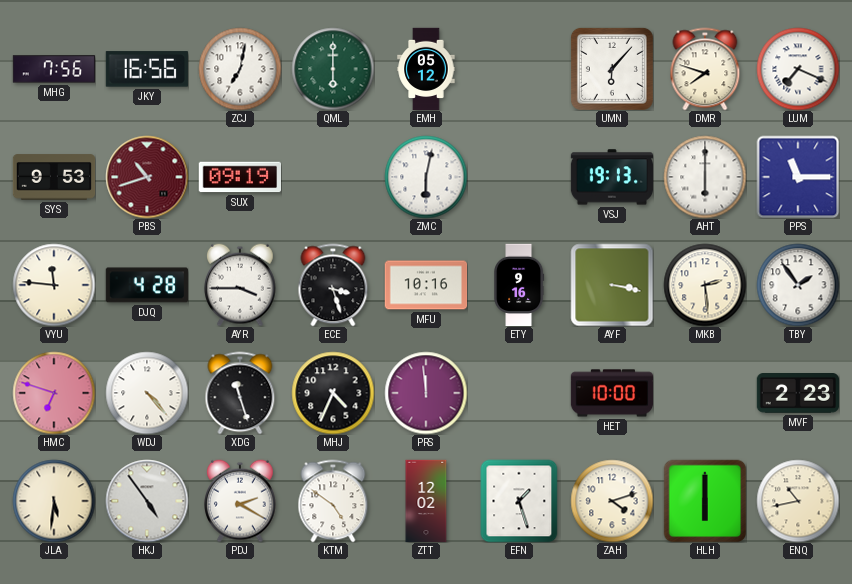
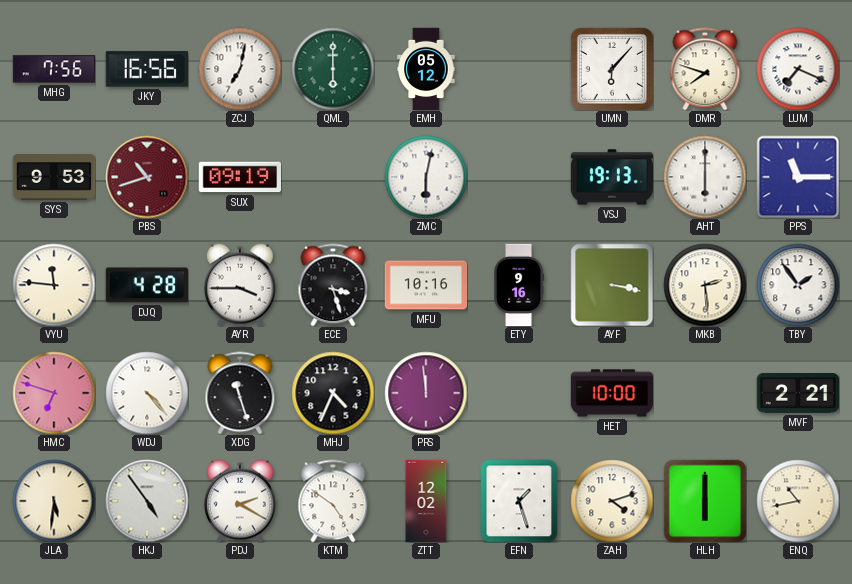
MVF: 2:23 -> 2:21 (798, 394)
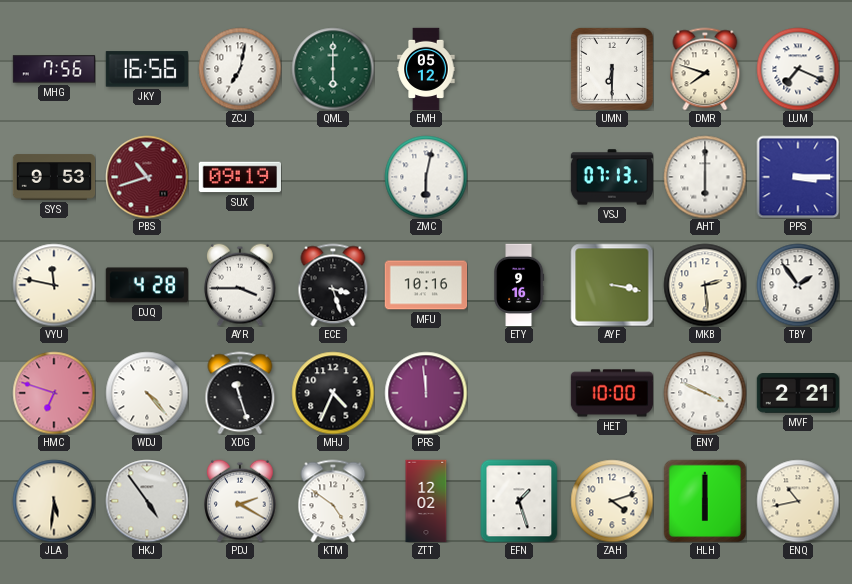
UMN: 6:07 -> 6:30 (612, 69)
VSJ: 19:13 -> 07:13 (612, 177)
PPS: 11:15 -> 3:15 (798, 177)
VYU: 11:46 -> 11:47 (54, 285)
ENY: none -> 3:49 (705, 393)
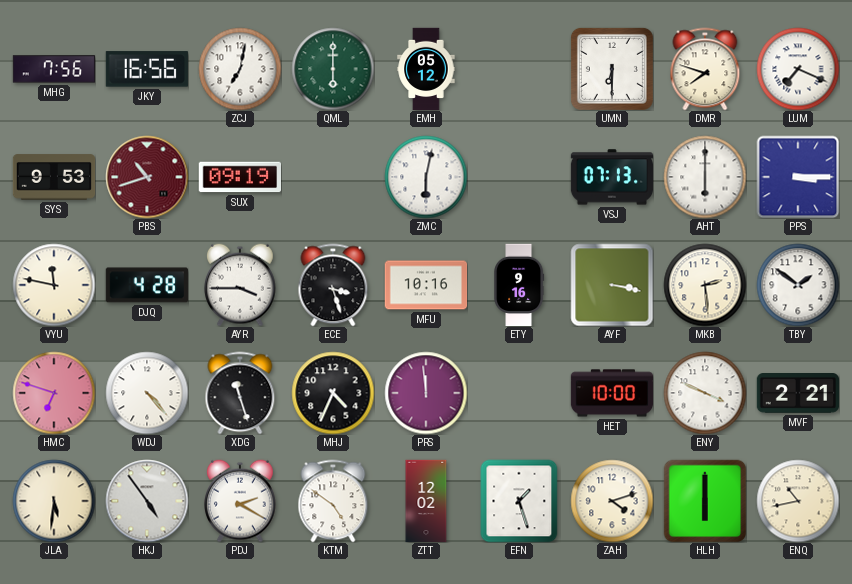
TBY: 1:54 -> 1:51 (798, 285)
